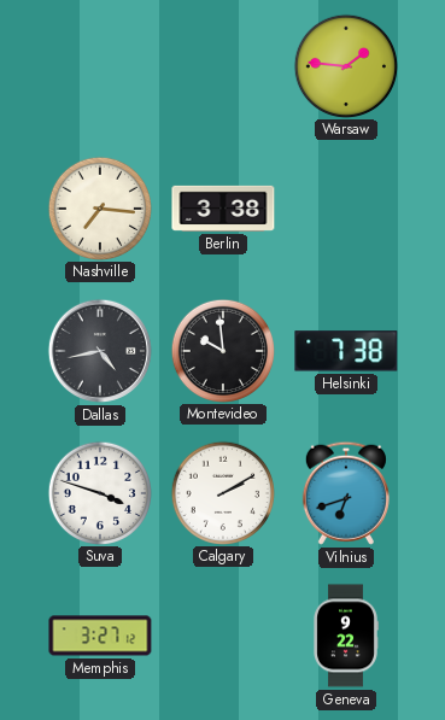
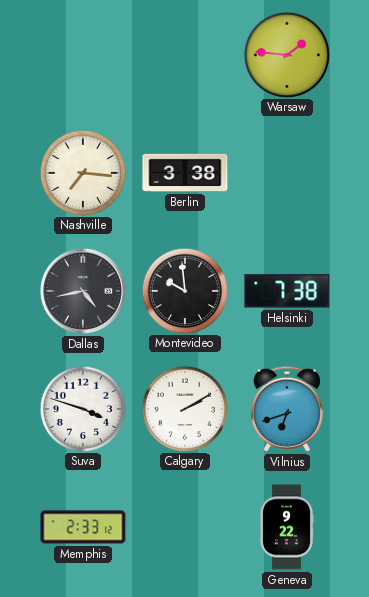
Memphis: 3:27 -> 2:33 (83, 527)
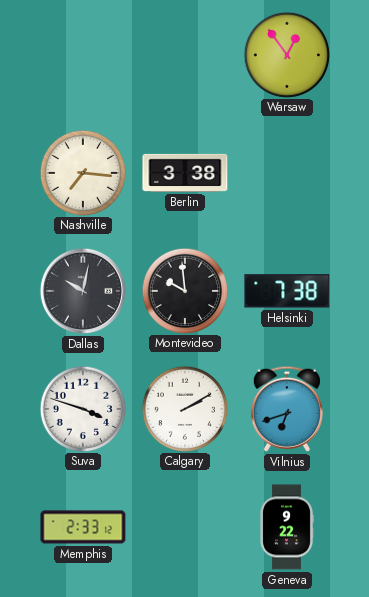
Warsaw: 1:46 -> 12:54 (286, 54)
Dallas: 4:43 -> 10:02 (83, 291)
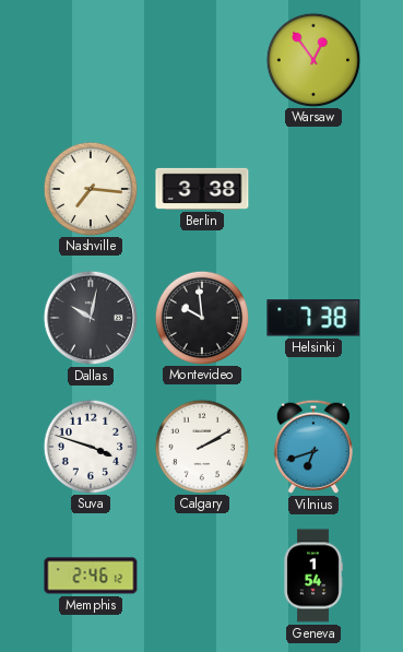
Memphis: 2:33 -> 2:46 (91, 576)
Geneva: 9:22 -> 1:54 (313, 576)
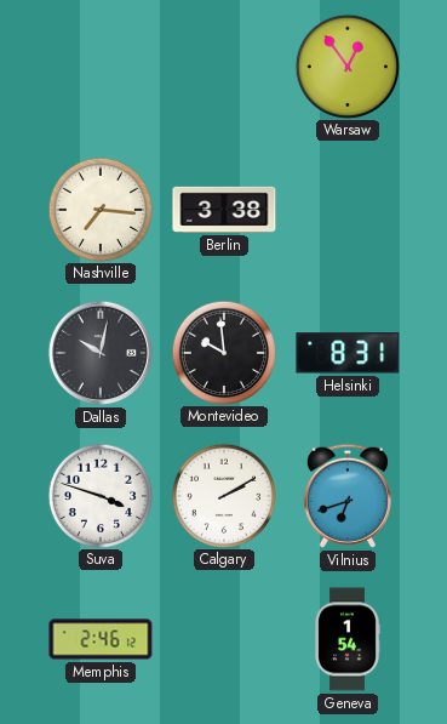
Helsinki: 7:38 -> 8:31 (348, 353)
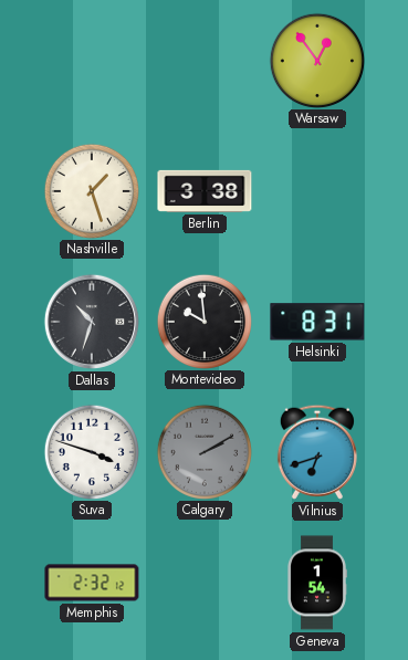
Nashville: 7:16 -> 1:27 (91, 190)
Dallas: 10:02 -> 10:33 (92, 322)
Calgary dial: white -> grey (203, 451)
Memphis: 2:46 -> 2:32 (92, 583)
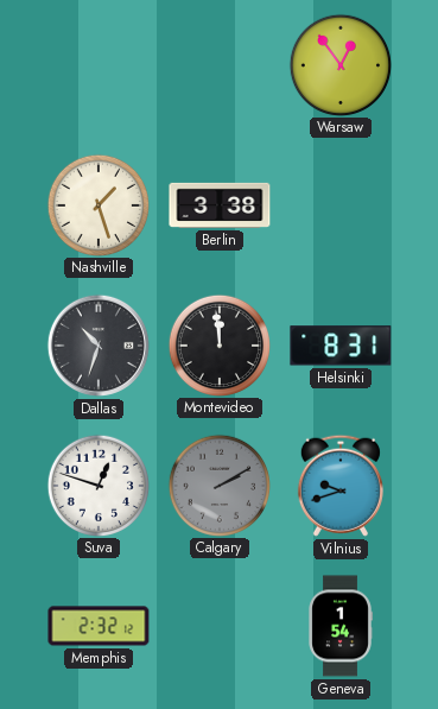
Montevideo: 9:59 -> 11:59 (218, 344)
Suva: 3:48 -> 12:48 (97, 485)
Vilnius: 6:42 -> 9:42 (341, 486)
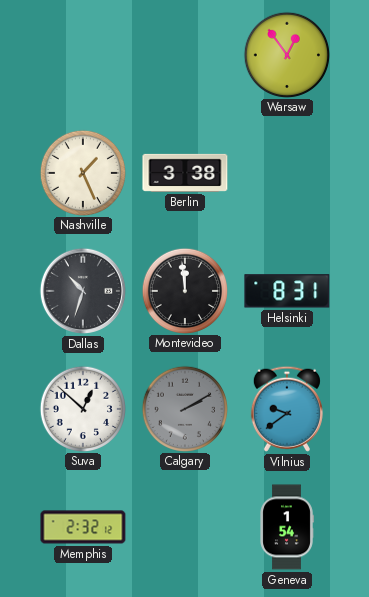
Nashville: 1:27 -> 1:26 (82, 172)
Suva: 12:48 -> 12:52 (82, 408)
Vilnius: 9:42 -> 9:39 (287, 409)
